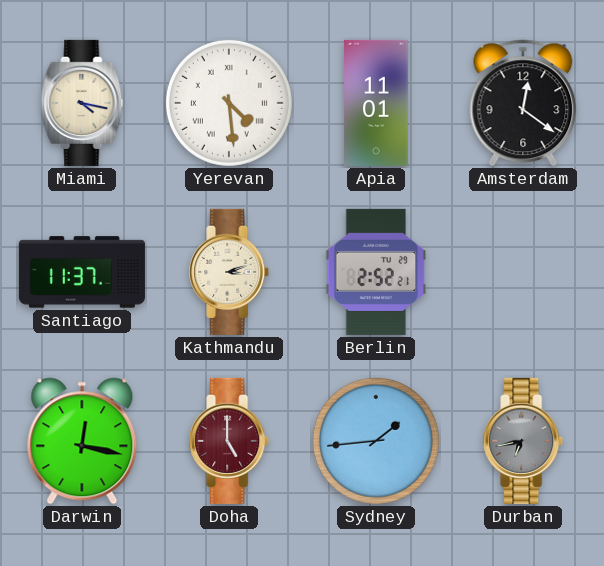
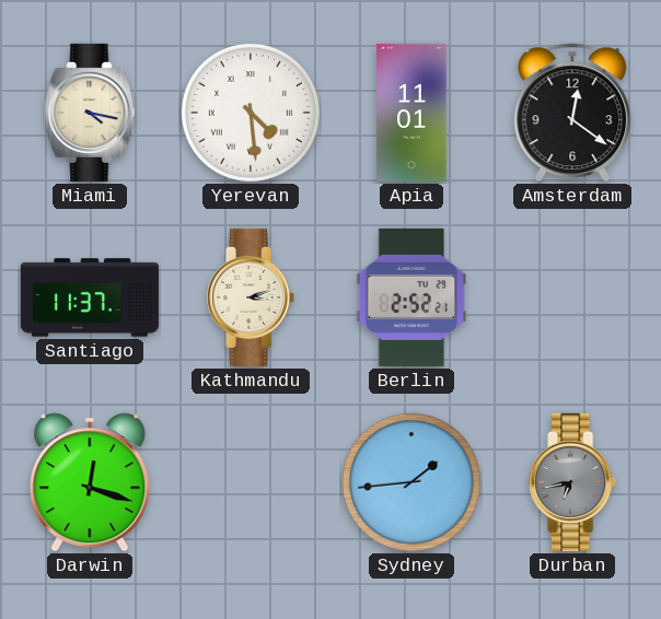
Darwin: 12:17 -> 12:18 (90, 482)
Doha: 5:00 -> none (230, 441)
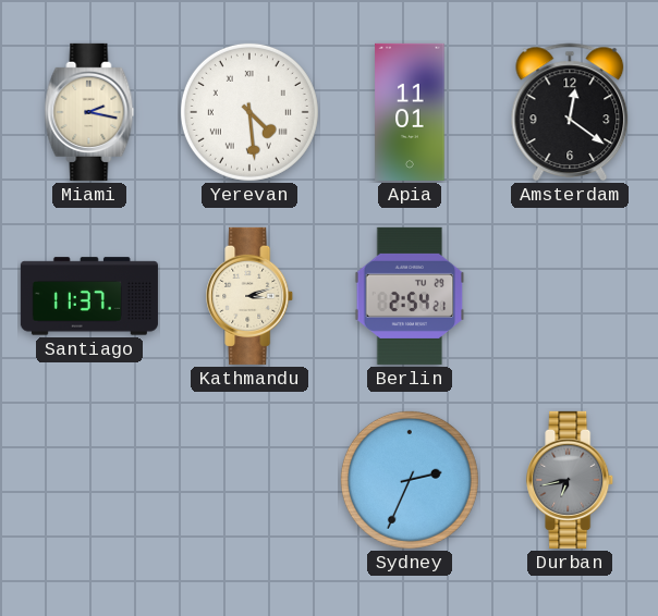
Miami: 4:17 -> 2:17 (89, 112)
Berlin: 2:52 -> 2:54 (410, 296)
Darwin: 12:18 -> none (90, 482)
Sydney: 1:44 -> 2:34 (410, 480)
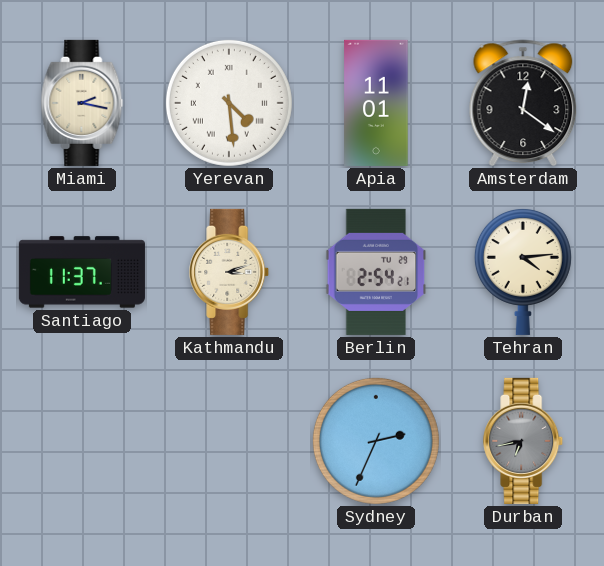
Tehran: none -> 4:14 (523, 271)
